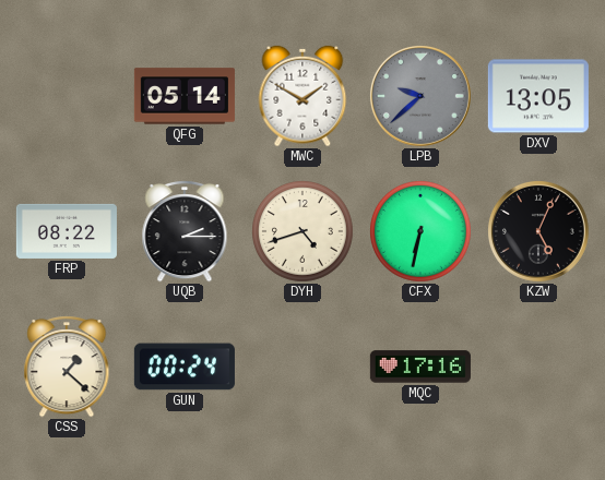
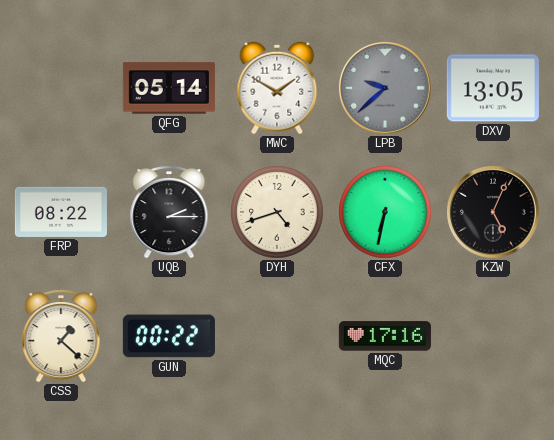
GUN: 00:24 -> 00:22 (169, 336)
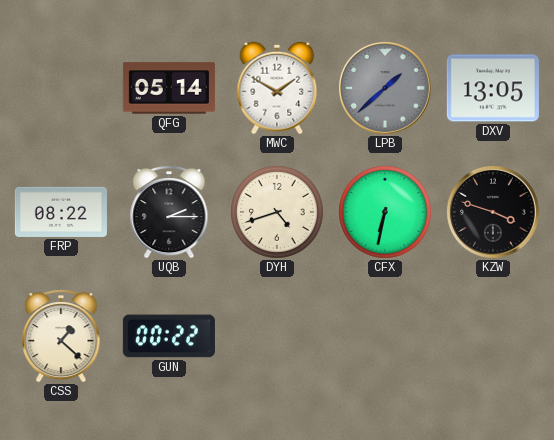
LPB: 9:38 -> 1:38 (385, 88)
KZW: 5:04 -> 3:48 (493, 212)
MQC: 17:16 -> none (385, 336)
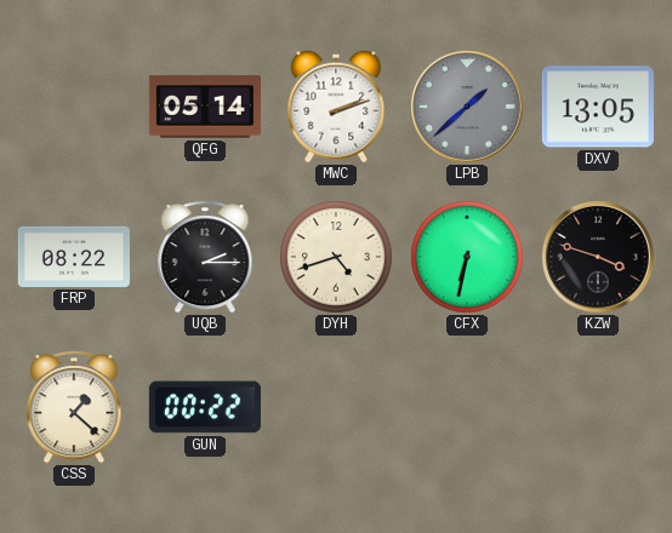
MWC: 1:50 -> 2:12 (336, 107)
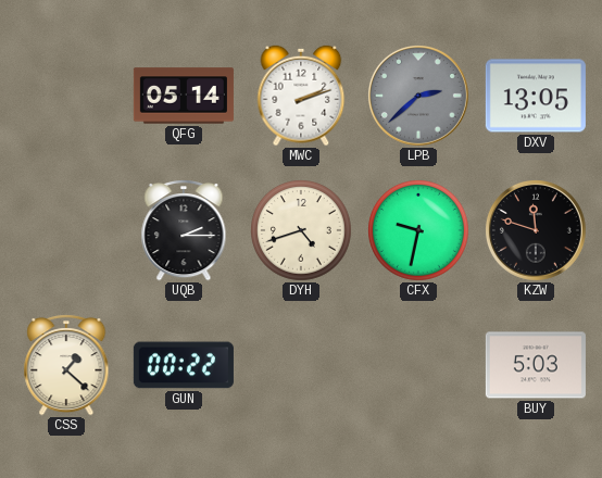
LPB: 1:38 -> 2:38 (418, 96)
FRP: 08:22 -> none (74, 257)
CFX: 6:32 -> 9:32 (419, 231)
KZW: 3:48 -> 11:48 (536, 230)
BUY: none -> 5:03 (536, 365)
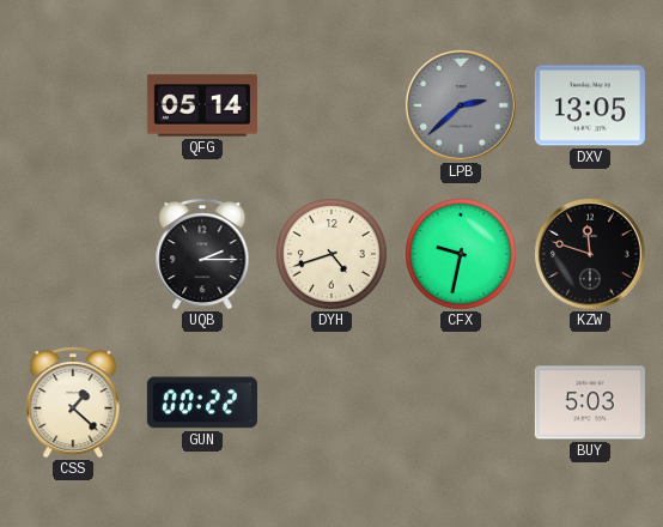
MWC: 2:12 -> none (301, 96)
